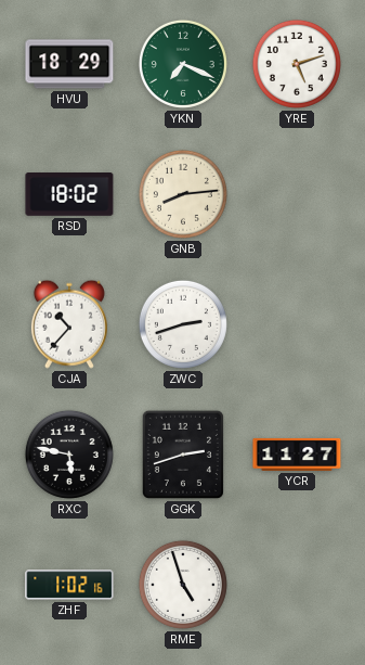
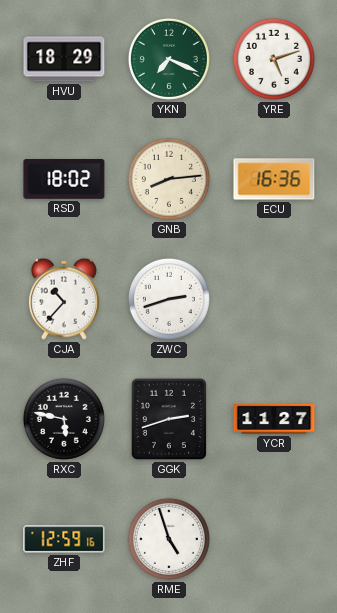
ECU: none -> 16:36 (274, 179)
ZHF: 1:02 -> 12:59 (64, 539)
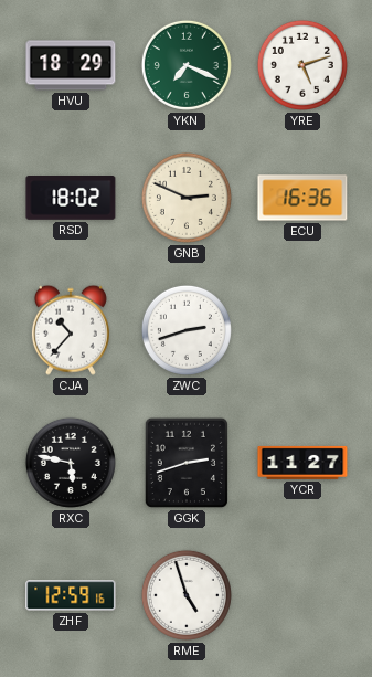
GNB: 8:14 -> 2:49 (187, 198)
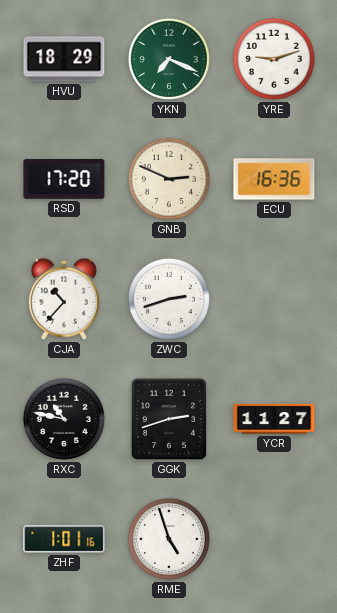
YRE: 5:12 -> 9:12 (274, 59)
RSD: 18:02 -> 17:20 (64, 180)
RXC: 5:47 -> 10:47 (64, 419)
ZHF: 12:59 -> 1:01 (64, 539)
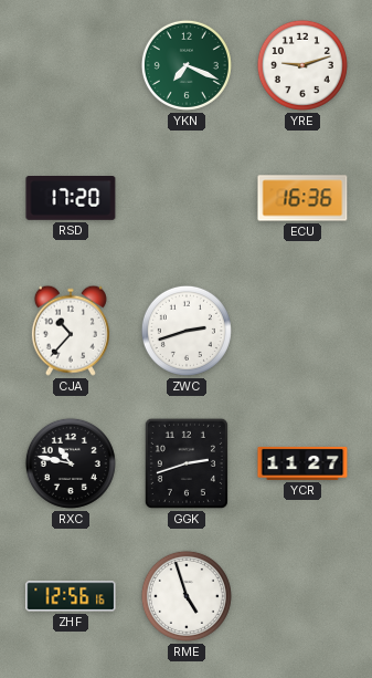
HVU: 18:29 -> none (64, 59)
GNB: 2:49 -> none (169, 179)
ZHF: 1:01 -> 12:56 (71, 596)
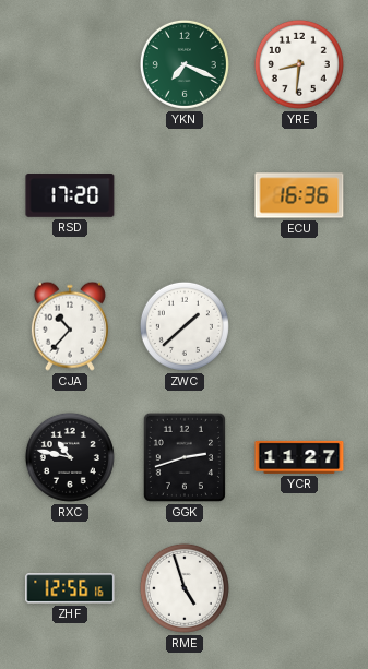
YRE: 9:12 -> 8:31 (299, 64)
ZWC: 2:42 -> 1:38 (185, 326)
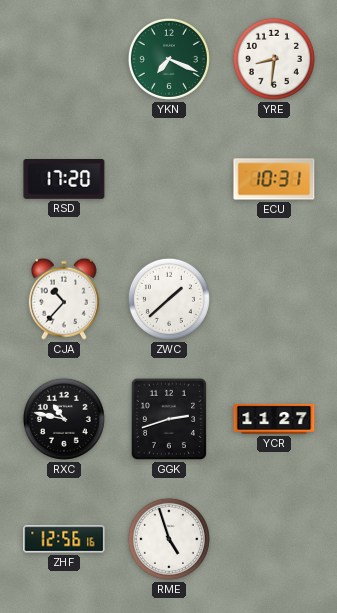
ECU: 16:36 -> 10:31 (274, 179)
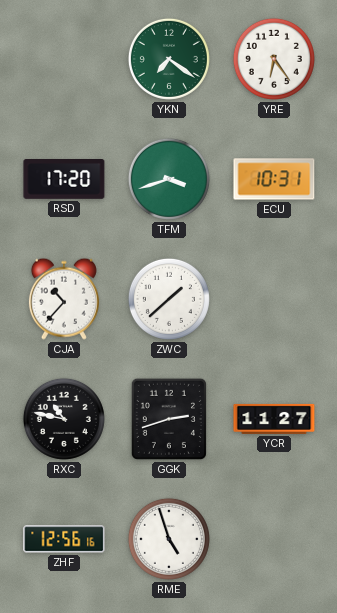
YKN: 7:19 -> 7:21 (169, 59)
YRE: 8:31 -> 6:24 (274, 59)
TFM: none -> 3:42 (169, 179)
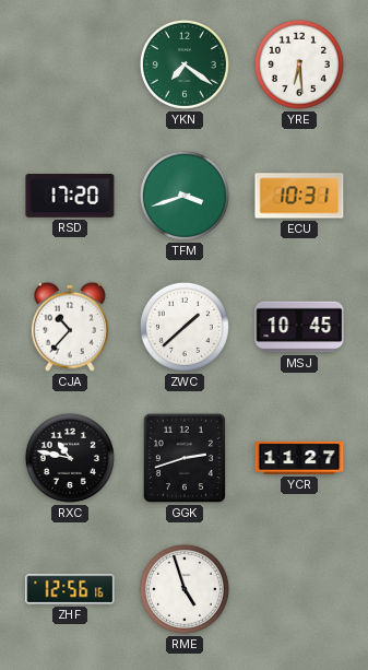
YRE: 6:24 -> 6:29 (299, 64)
MSJ: none -> 10:45 (299, 327)
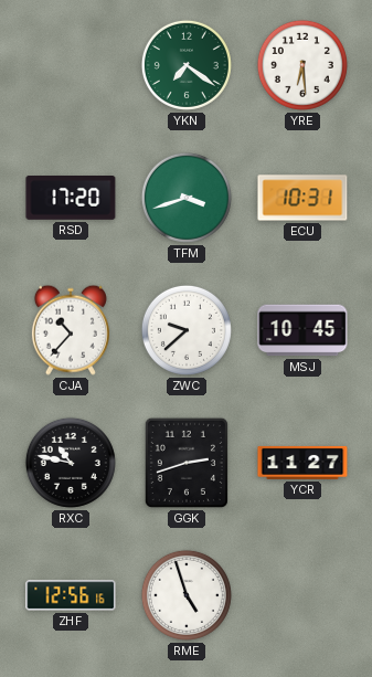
ZWC: 1:38 -> 9:38 (187, 330)
